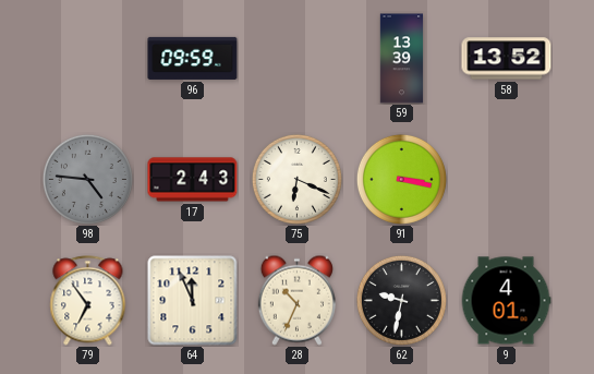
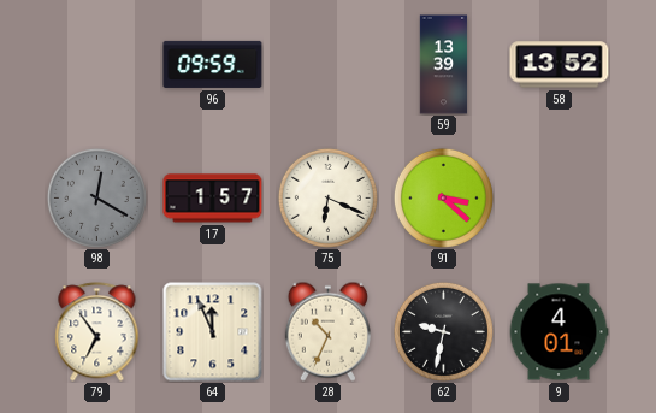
98: 4:46 -> 12:20 (96, 197)
17: 2:43 -> 1:57 (213, 199)
91: 3:17 -> 3:22 (443, 197)
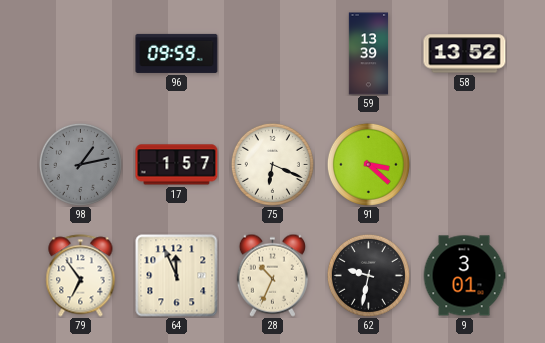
98: 12:20 -> 1:13 (80, 164)
9: 4:01 -> 3:01 (464, 276)
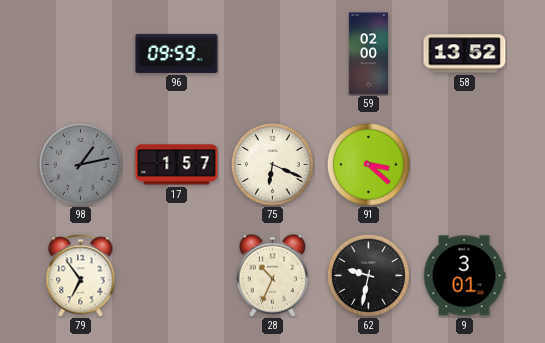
59: 13:39 -> 02:00 (369, 54)
64: 11:56 -> none (177, 276)
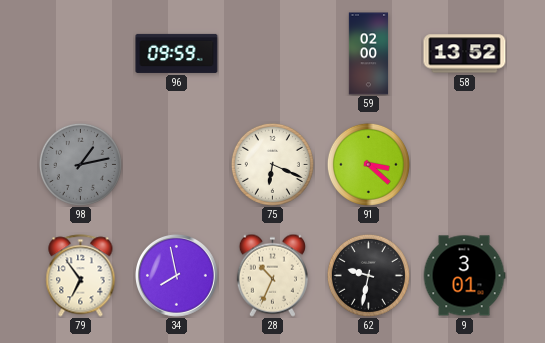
17: 1:57 -> none (177, 165)
34: none -> 7:58 (177, 276)
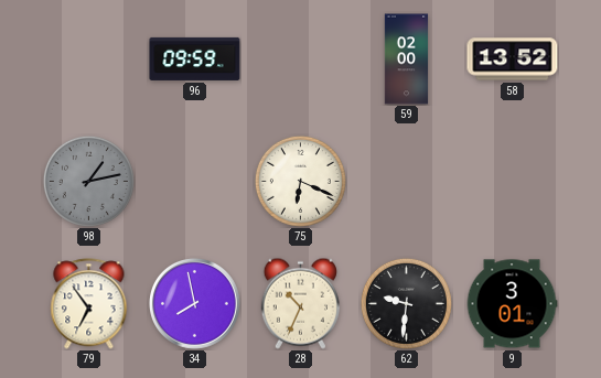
91: 3:22 -> none (368, 164)
62: 9:32 -> 9:31 (406, 303)
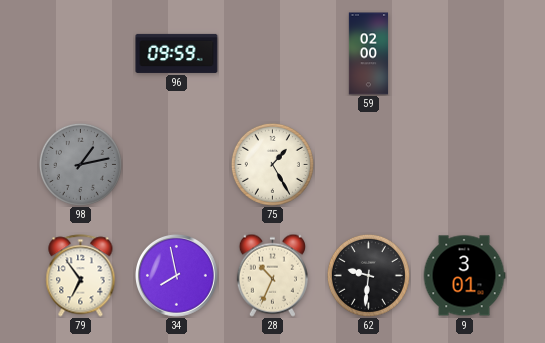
58: 13:52 -> none (513, 60)
75: 6:19 -> 1:25 (272, 164)
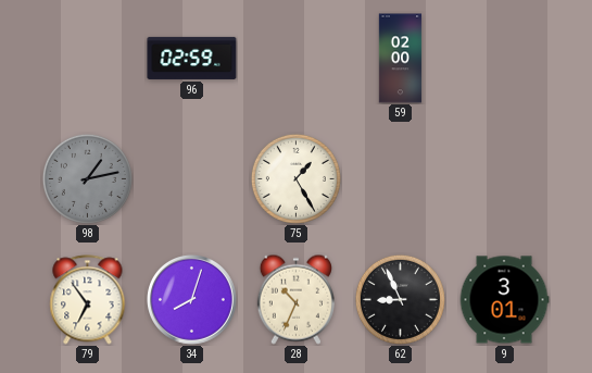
96: 09:59 -> 02:59 (192, 58)
34: 7:58 -> 8:03 (192, 300)
62: 9:31 -> 8:56 (400, 299)
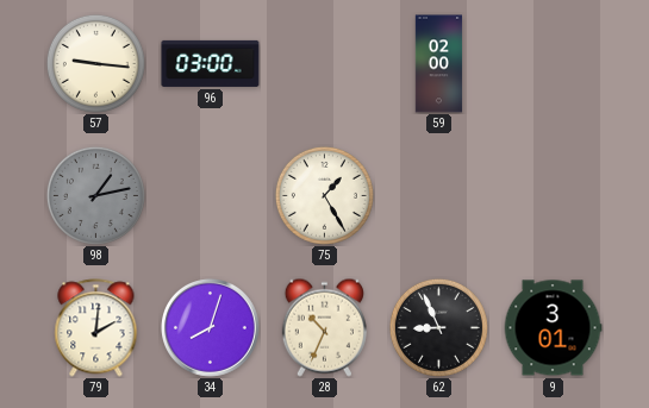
57: none -> 9:16 (95, 63)
96: 02:59 -> 03:00 (211, 63)
79: 6:54 -> 2:01 (96, 328)
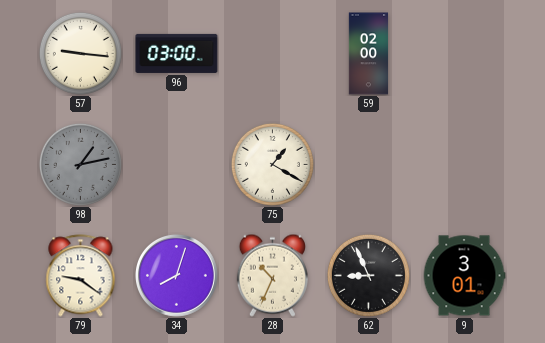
75: 1:25 -> 1:20 (272, 164)
79: 2:01 -> 9:21 (81, 276)
